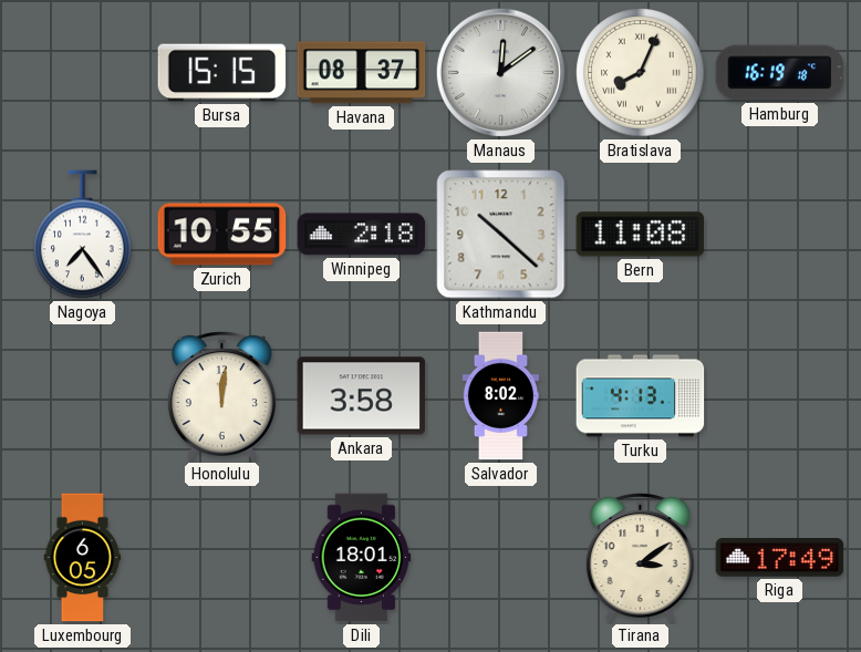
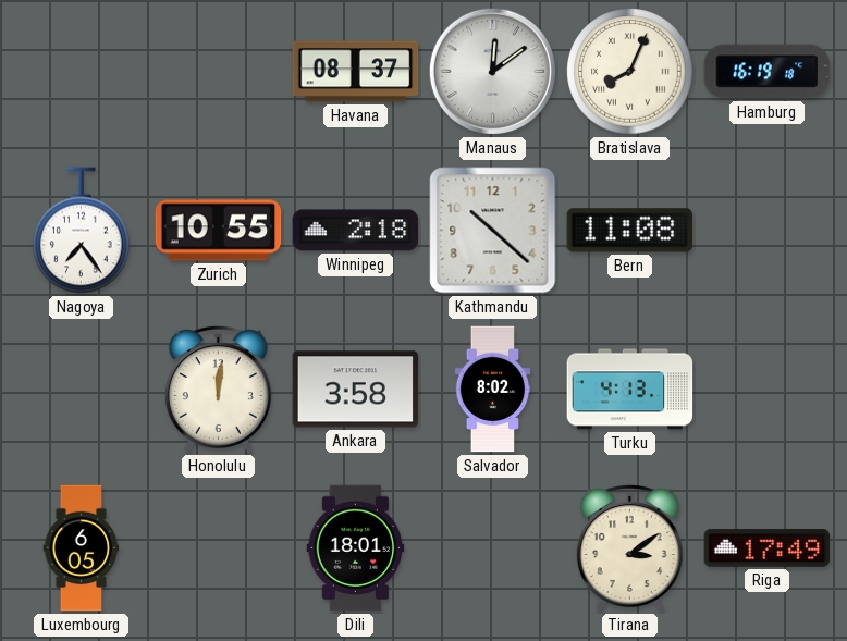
Bursa: 15:15 -> none (222, 73)
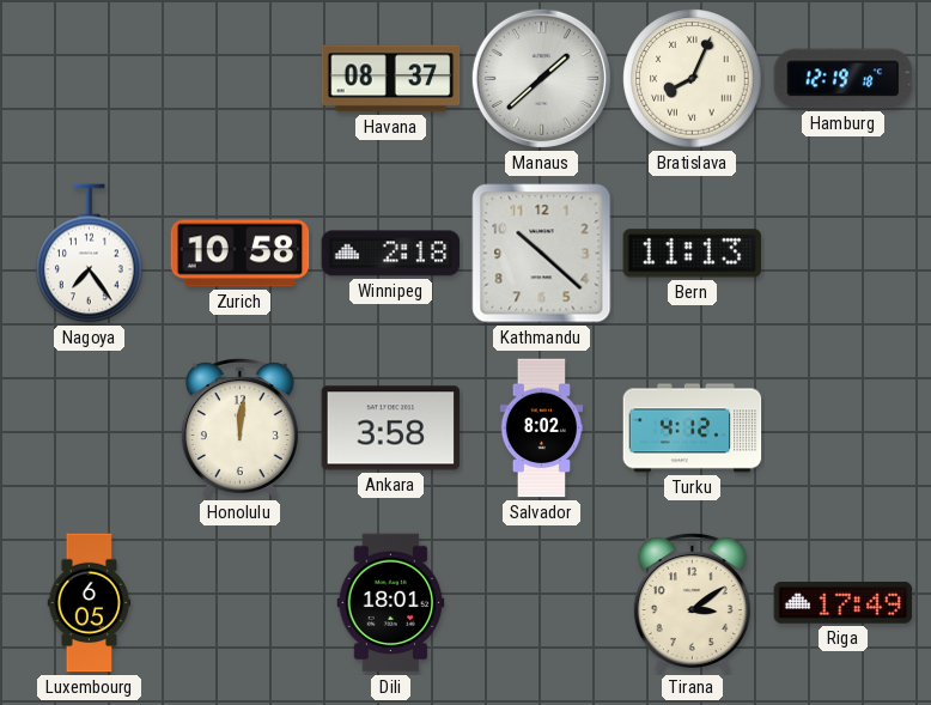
Manaus: 12:09 -> 1:38 (541, 78)
Hamburg: 16:19 -> 12:19 (844, 79)
Zurich: 10:55 -> 10:58 (241, 254)
Bern: 11:08 -> 11:13 (693, 254)
Turku: 4:13 -> 4:12 (693, 429)
